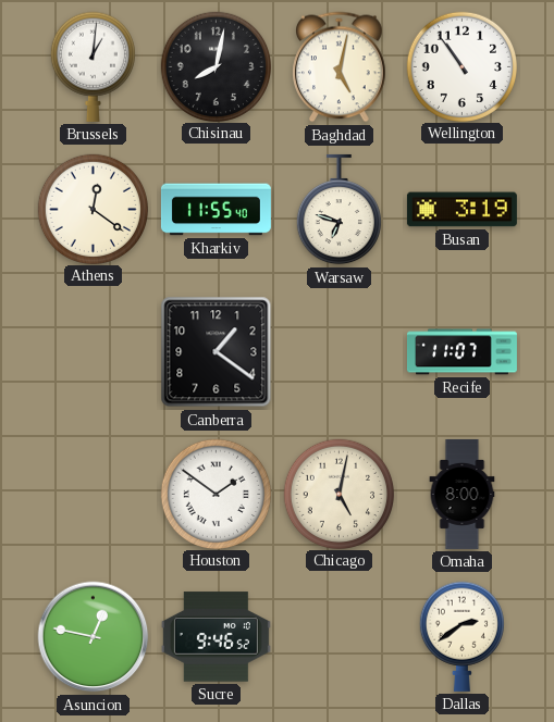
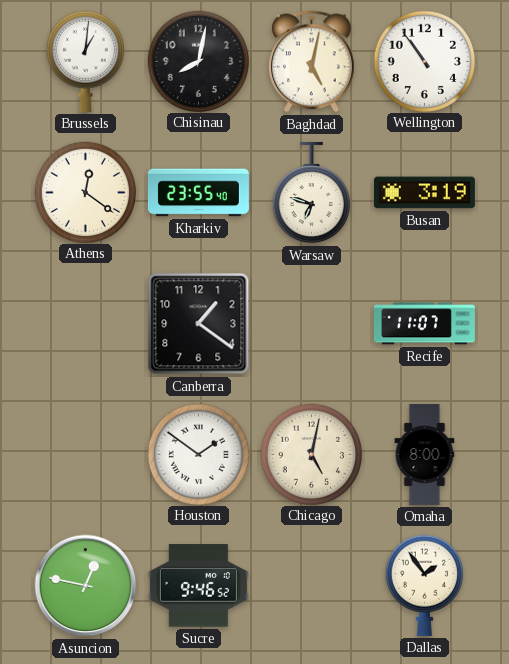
Kharkiv: 11:55 -> 23:55 (198, 193)
Dallas: 2:39 -> 1:54 (424, 585)
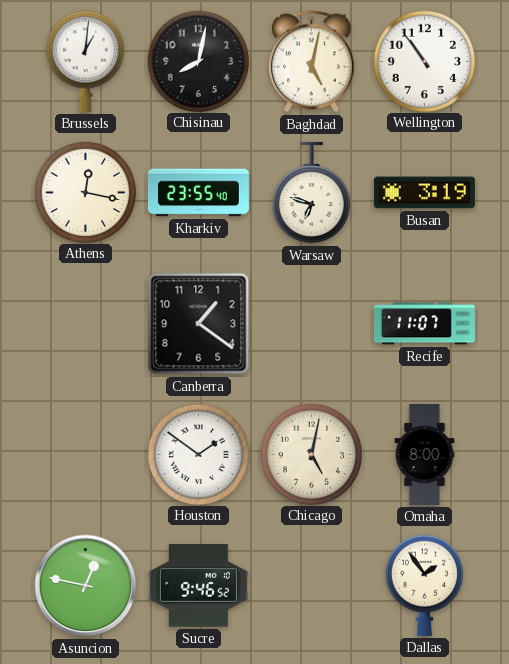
Athens: 12:21 -> 12:17 (85, 192)
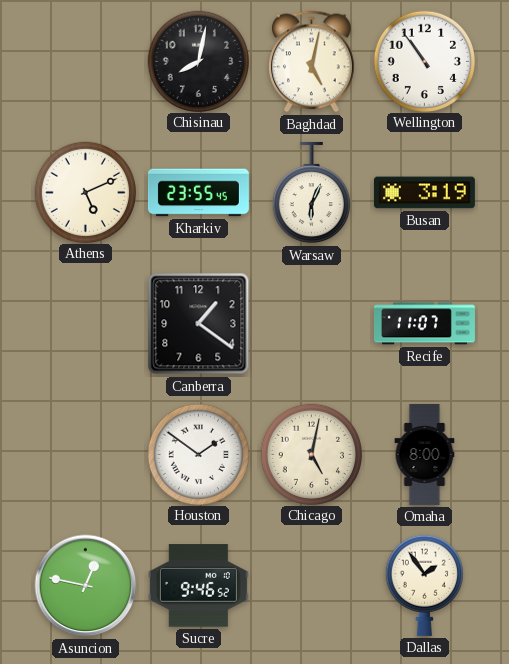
Brussels: 1:01 -> none (85, 61)
Athens: 12:17 -> 5:11 (85, 192)
Kharkiv: 23:55:40 -> 23:55:45 (198, 193)
Warsaw: 6:48 -> 6:04 (311, 193)
